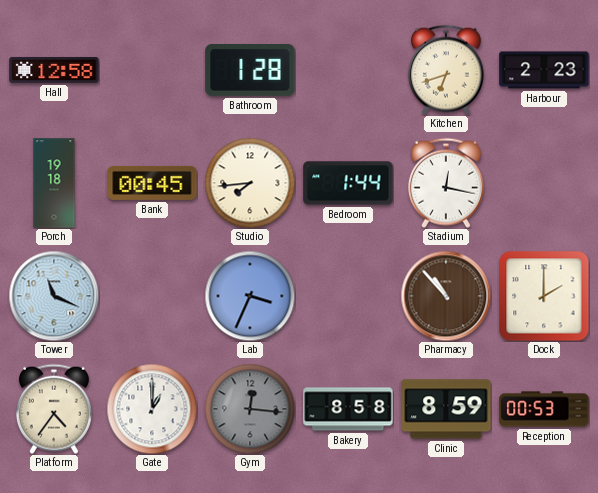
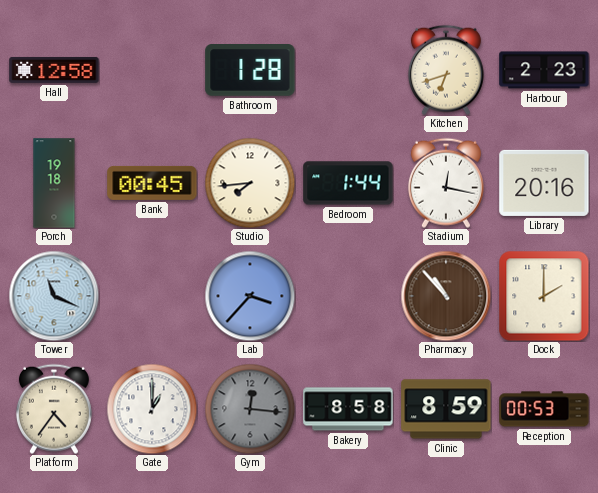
Library: none -> 20:16 (544, 183)
Lab: 3:34 -> 3:37 (250, 296)
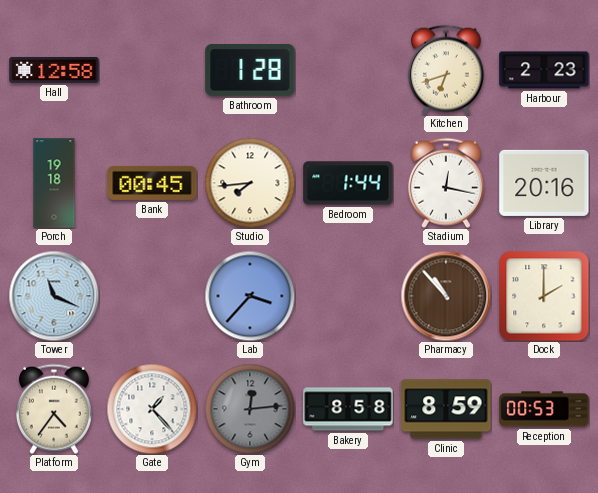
Gate: 1:00 -> 1:23 (152, 409)
Gym: 12:16 -> 12:14 (250, 409)
